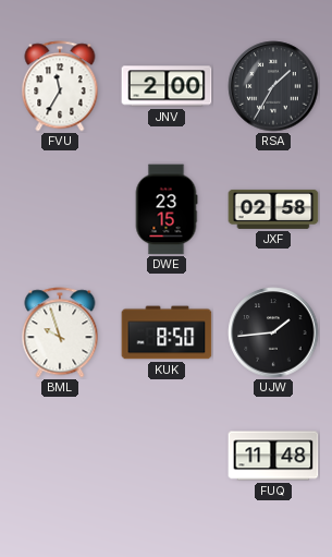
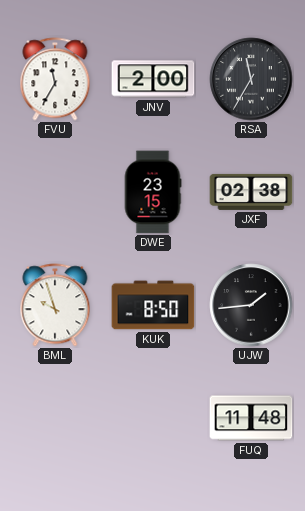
RSA: 1:35 -> 11:35 (251, 79)
JXF: 02:58 -> 02:38 (251, 192)
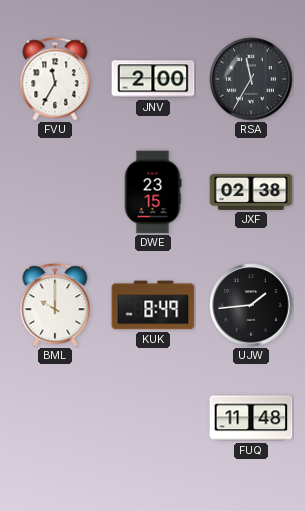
BML: 9:57 -> 10:00 (55, 305)
KUK: 8:50 -> 8:49 (153, 305)
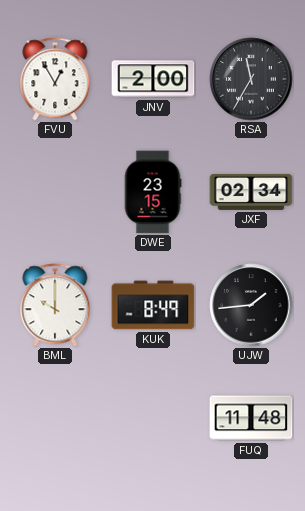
FVU: 11:35 -> 12:55 (55, 79)
JXF: 02:38 -> 02:34 (251, 192)
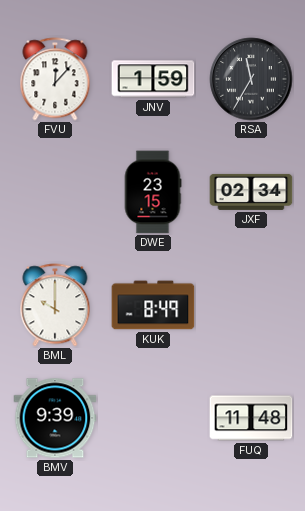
FVU: 12:55 -> 12:07 (55, 79)
JNV: 2:00 -> 1:59 (153, 79)
UJW: 1:44 -> none (251, 305)
BMV: none -> 9:39 (55, 418)
